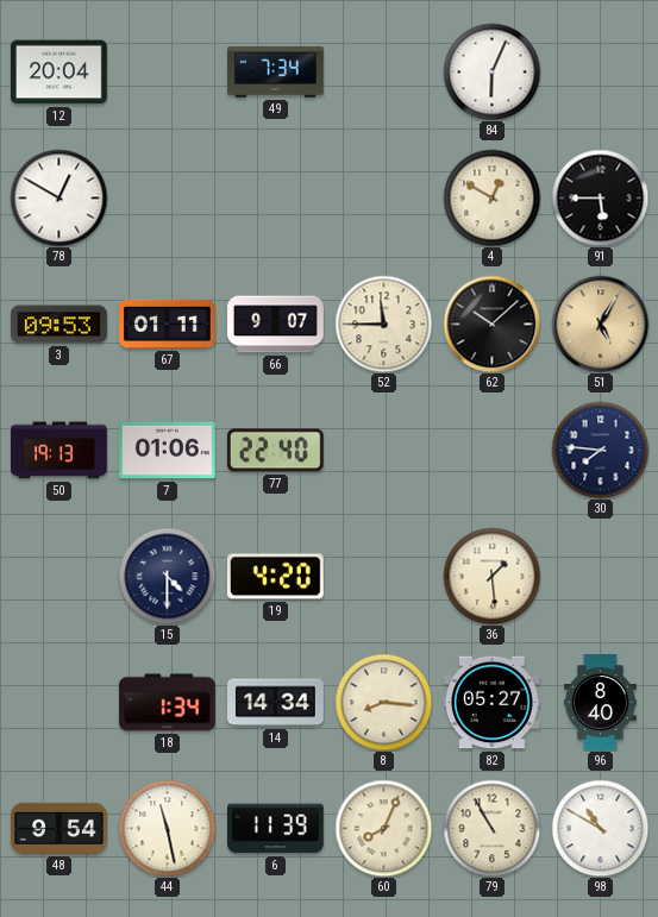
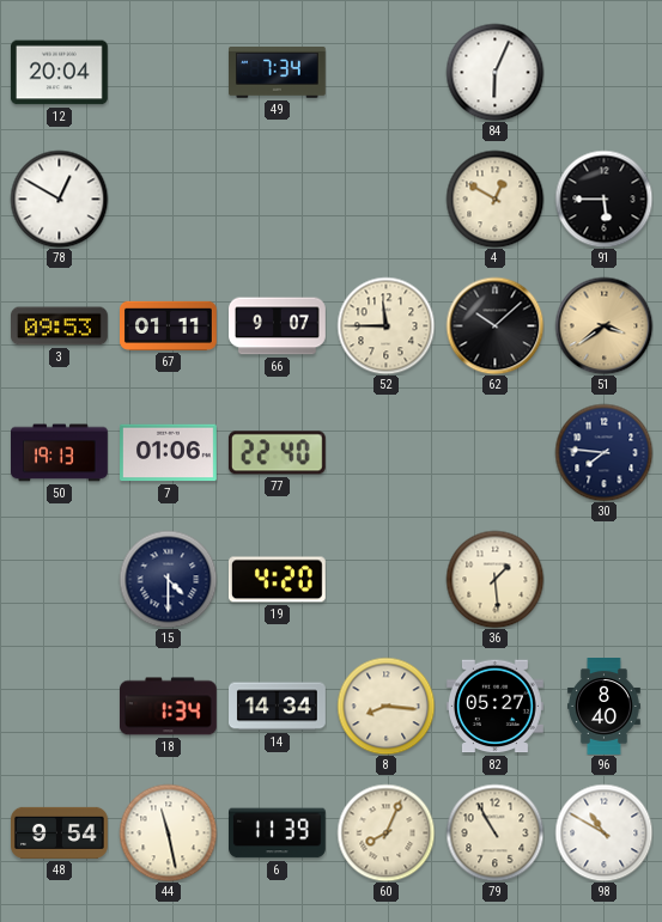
51: 5:05 -> 3:39 (603, 325)
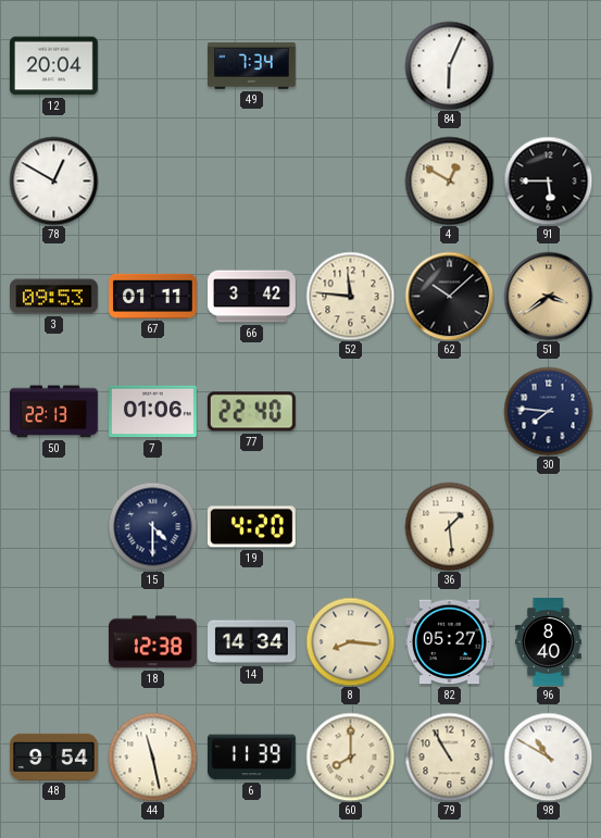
66: 9:07 -> 3:42 (252, 297)
52: 11:45 -> 11:46 (350, 296)
50: 19:13 -> 22:13 (54, 412)
18: 1:34 -> 12:38 (153, 642)
60: 8:04 -> 8:00 (350, 756)
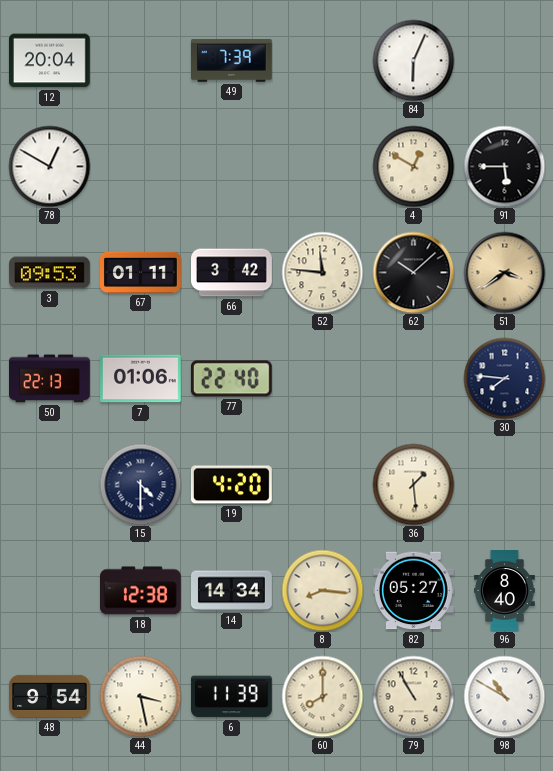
49: 7:34 -> 7:39 (232, 61)
44: 11:28 -> 3:28 (140, 696)
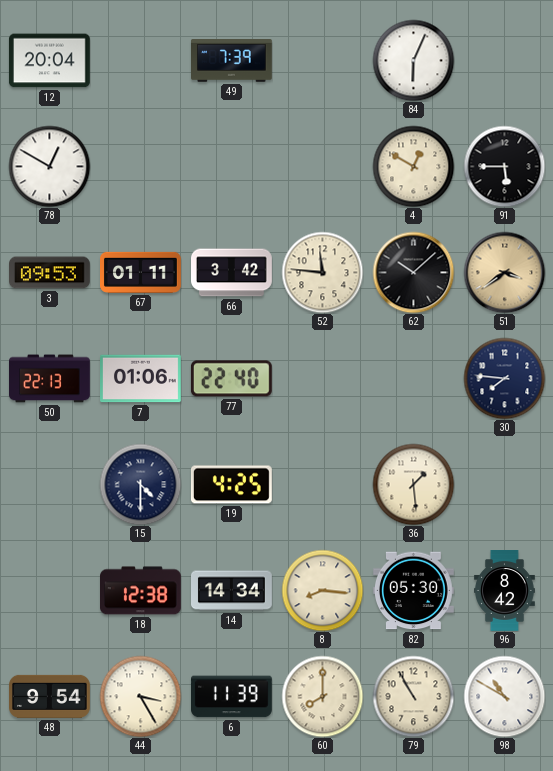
19: 4:20 -> 4:25 (231, 485)
82: 05:27 -> 05:30 (413, 591)
96: 8:40 -> 8:42 (504, 591)
44: 3:28 -> 3:25 (140, 696)
